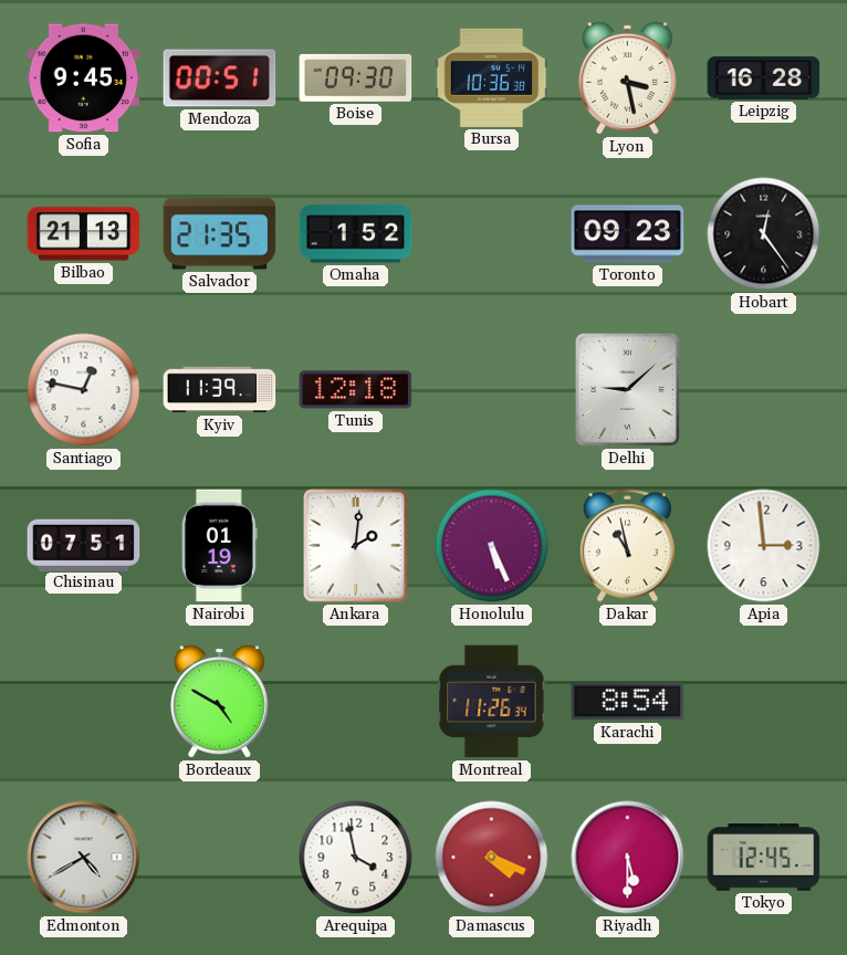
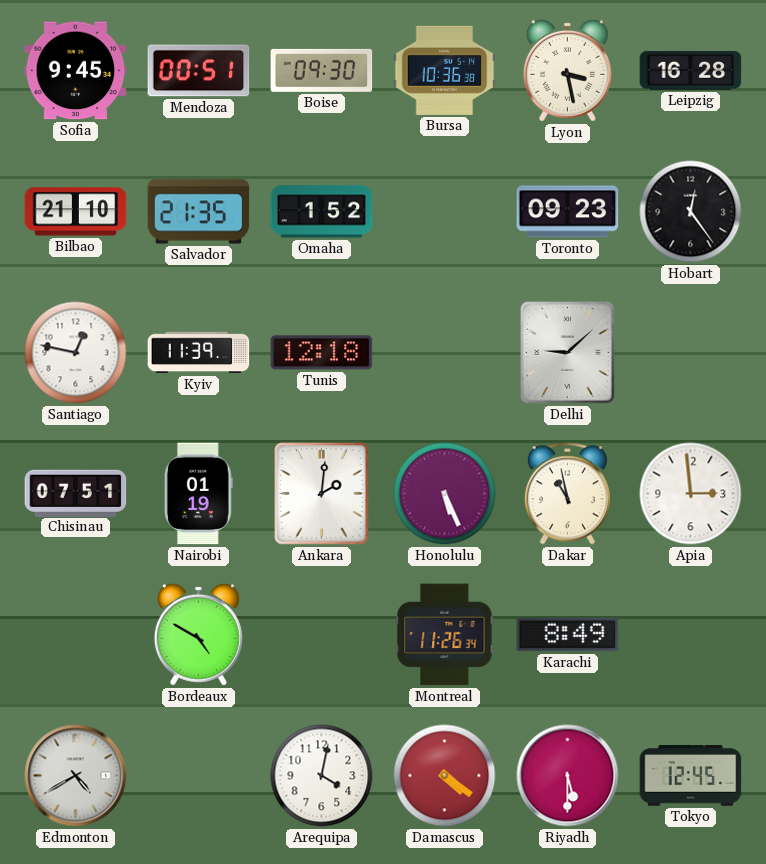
Bilbao: 21:13 -> 21:10 (76, 212)
Karachi: 8:54 -> 8:49 (568, 635)
Arequipa: 3:58 -> 4:02 (322, 776)
Damascus: 4:19 -> 4:21 (445, 776)
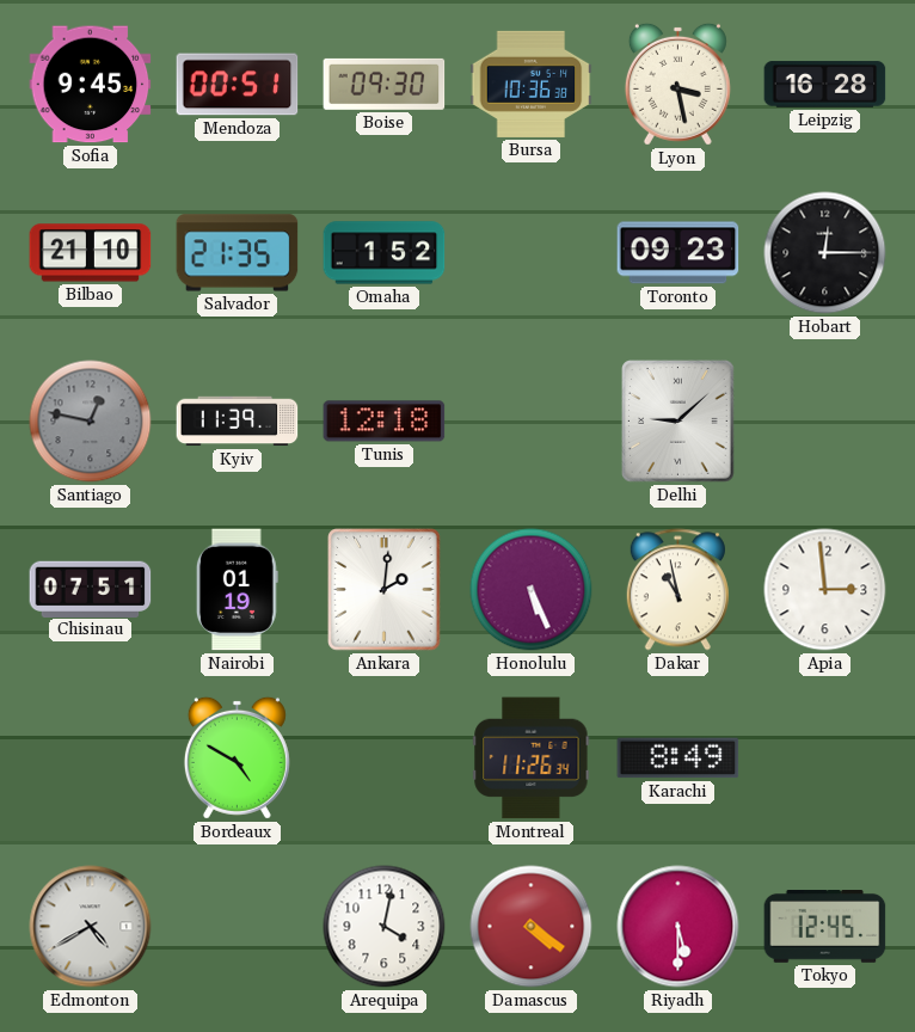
Hobart: 12:24 -> 12:15 (825, 253)
Santiago dial: white -> grey (91, 422)
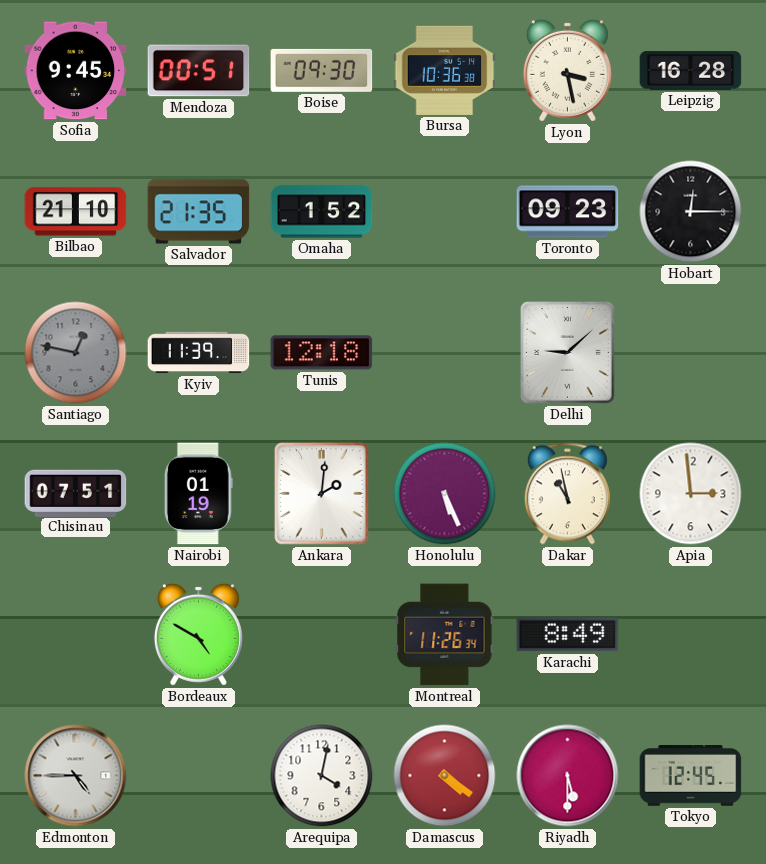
Edmonton: 4:40 -> 4:45 (76, 776)
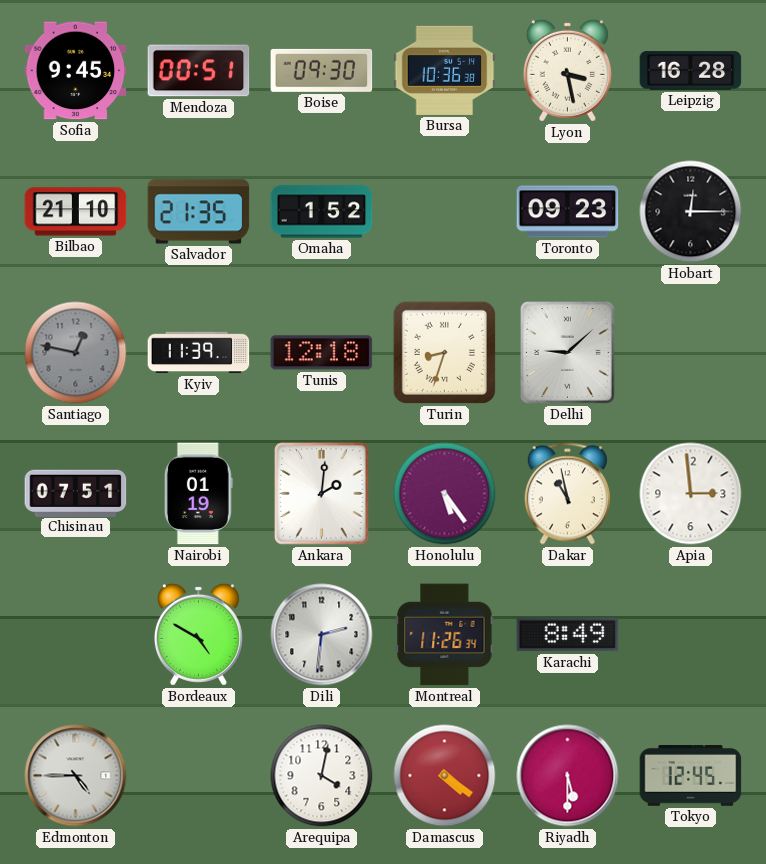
Turin: none -> 8:33 (444, 352)
Honolulu: 5:26 -> 5:24 (445, 494)
Dili: none -> 2:31 (322, 635)
